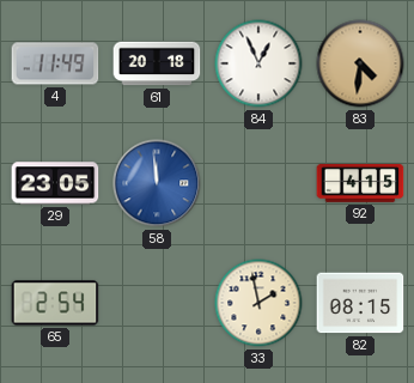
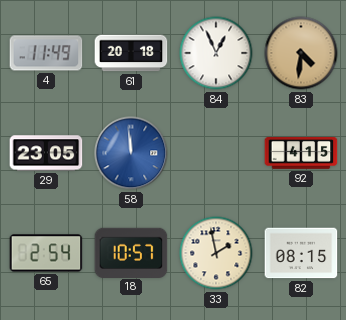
18: none -> 10:57 (131, 252)
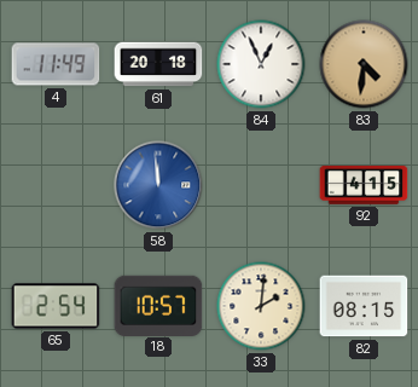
29: 23:05 -> none (46, 153)
33: 1:58 -> 2:01 (261, 306)
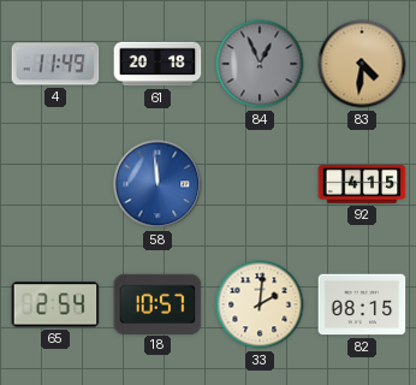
84 dial: white -> grey (260, 64)
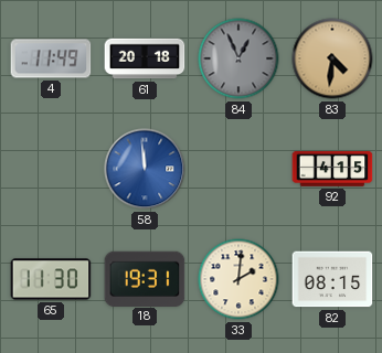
65: 2:54 -> 11:30 (51, 279)
18: 10:57 -> 19:31 (145, 278)
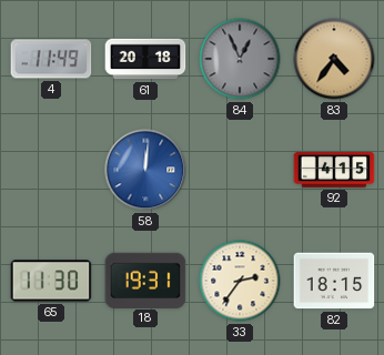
83: 4:31 -> 4:36 (334, 59)
58: 11:59 -> 12:01 (145, 170)
33: 2:01 -> 2:36 (240, 281)
82: 08:15 -> 18:15 (334, 281)
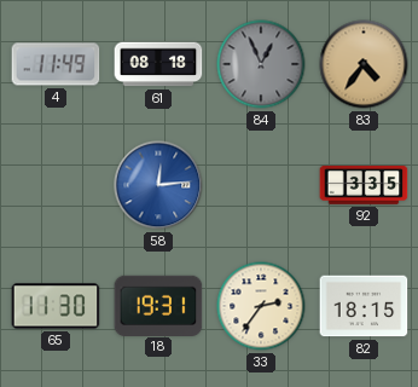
61: 20:18 -> 08:18 (158, 64)
58: 12:01 -> 12:14 (158, 185)
92: 4:15 -> 3:35 (364, 186)
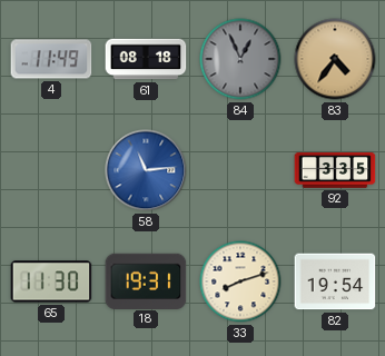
58: 12:14 -> 11:14 (146, 170)
33: 2:36 -> 8:12 (240, 281)
82: 18:15 -> 19:54 (335, 281)
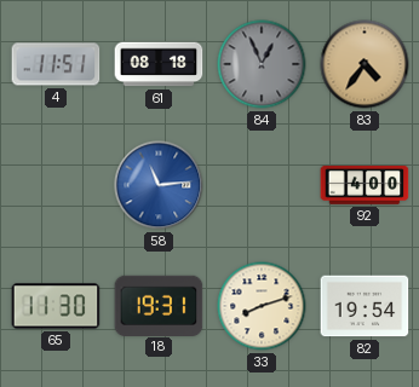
4: 11:49 -> 11:51 (56, 64)
92: 3:35 -> 4:00 (365, 186)
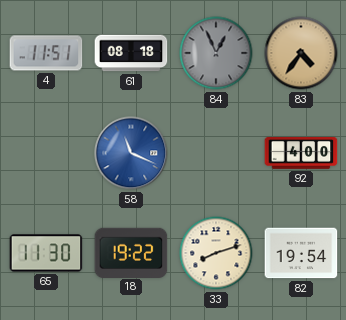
58: 11:14 -> 11:19 (131, 153)
18: 19:31 -> 19:22 (131, 252)
